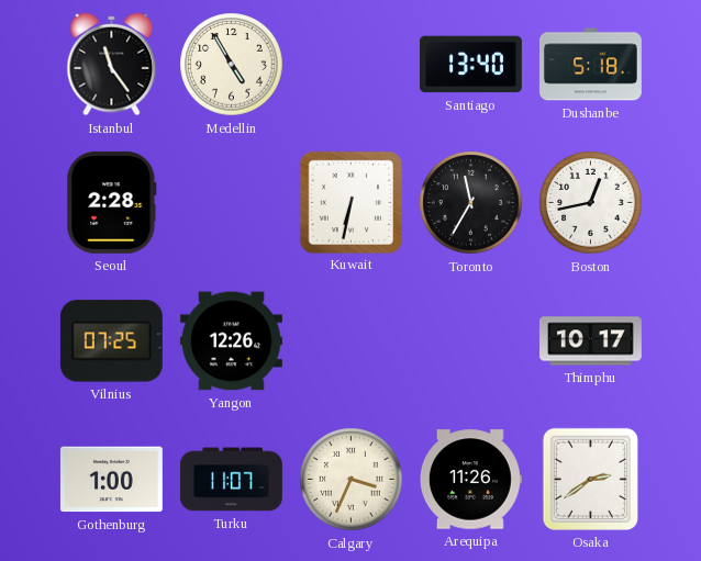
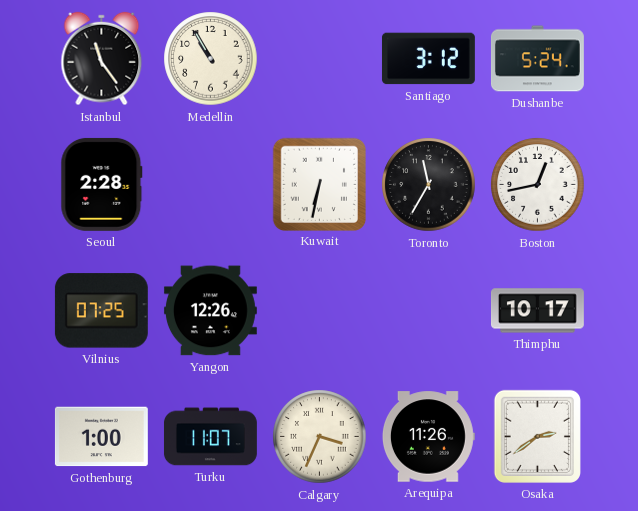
Medellin: 4:55 -> 10:55 (211, 59)
Santiago: 13:40 -> 3:12 (428, 59)
Dushanbe: 5:18 -> 5:24 (537, 59)
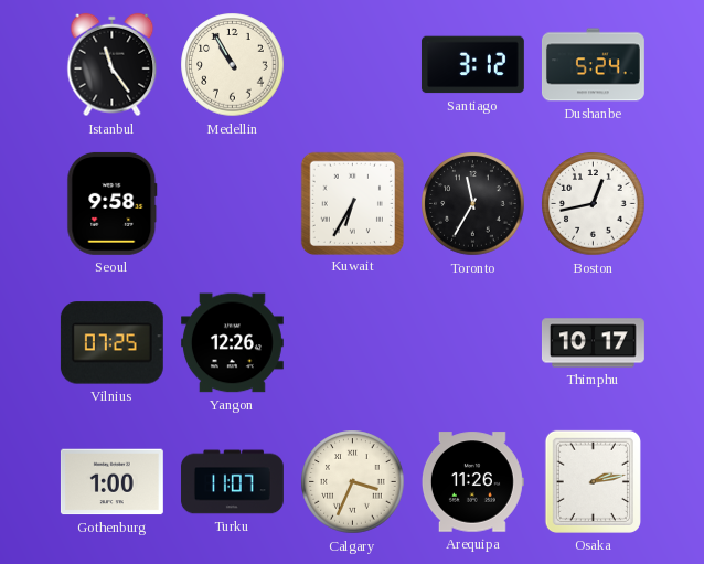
Seoul: 2:28 -> 9:58 (113, 203)
Kuwait: 6:32 -> 6:35 (352, 203)
Osaka: 2:39 -> 2:13 (593, 481)
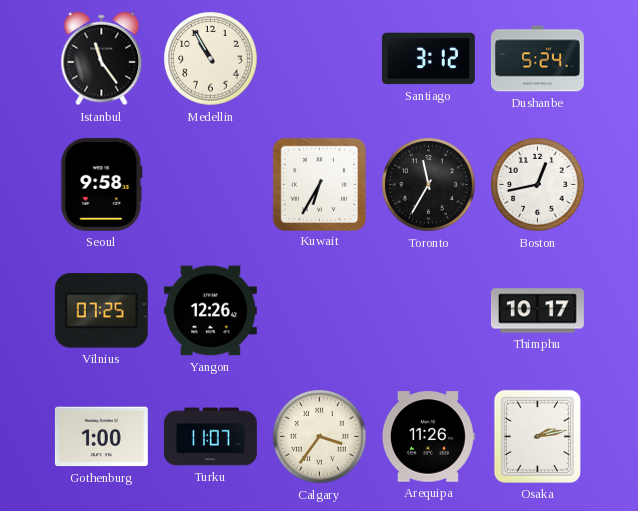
Calgary: 3:34 -> 3:36 (320, 437)
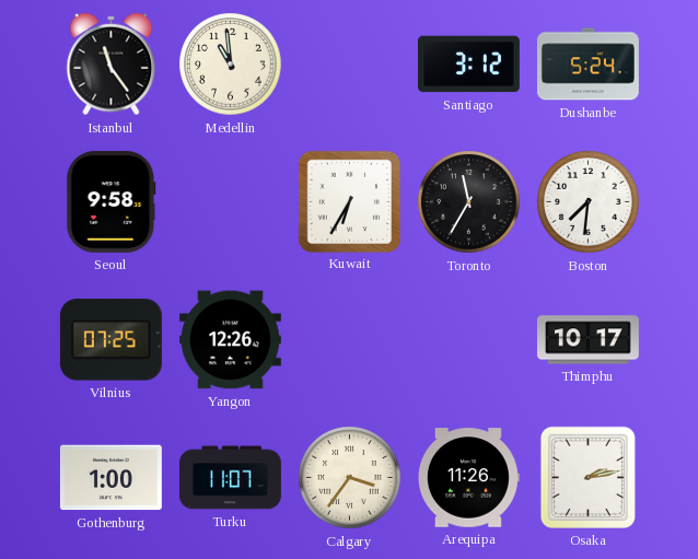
Medellin: 10:55 -> 10:59 (231, 65)
Boston: 12:43 -> 7:31 (589, 202)
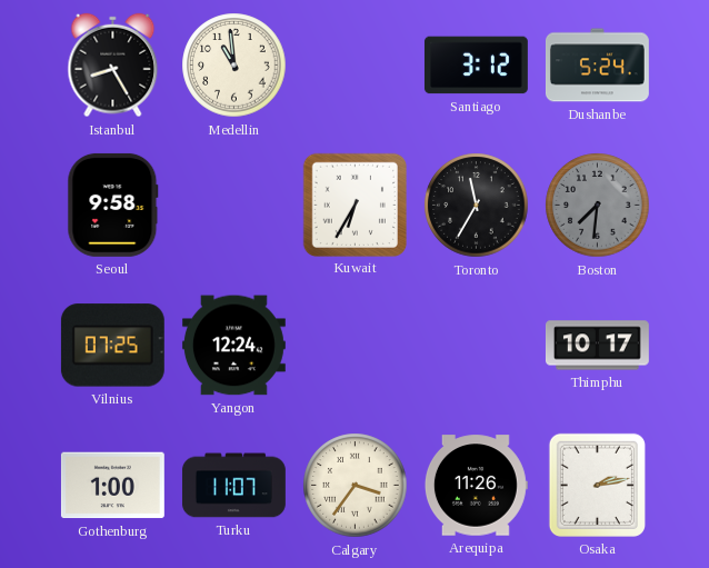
Istanbul: 11:24 -> 8:25 (113, 66)
Boston dial: white -> grey (598, 206)
Yangon: 12:26 -> 12:24 (233, 346)
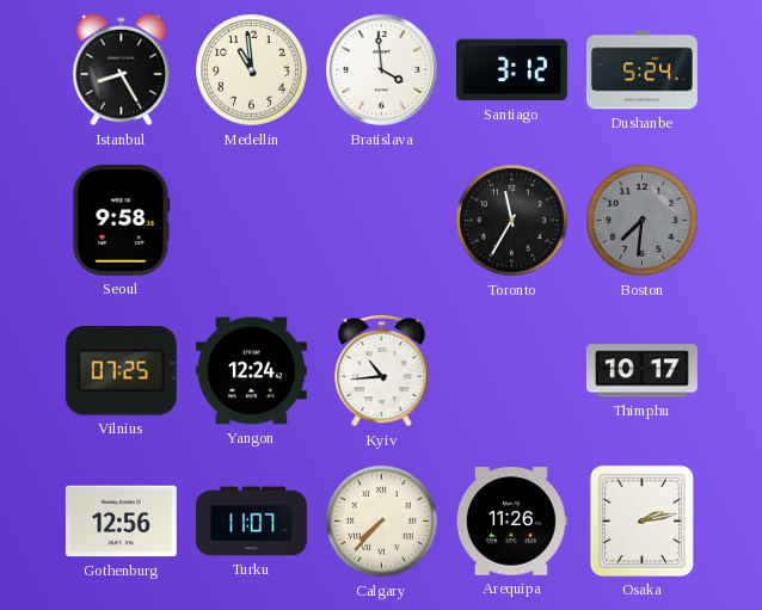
Bratislava: none -> 3:59 (382, 70)
Kuwait: 6:35 -> none (354, 205)
Kyiv: none -> 10:44 (382, 370)
Gothenburg: 1:00 -> 12:56 (121, 522)
Calgary: 3:36 -> 7:37 (382, 522)
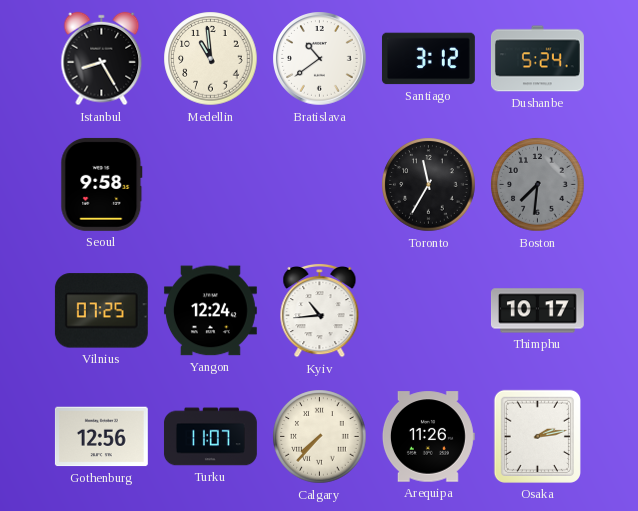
Bratislava: 3:59 -> 10:39 (320, 59)
